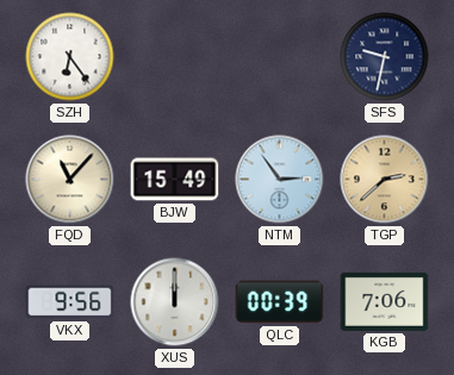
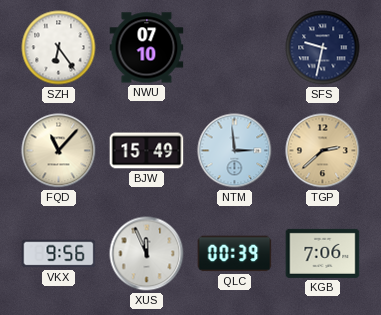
NWU: none -> 07:10 (147, 48)
NTM: 2:54 -> 2:59 (235, 151)
XUS: 12:00 -> 11:56 (147, 254)
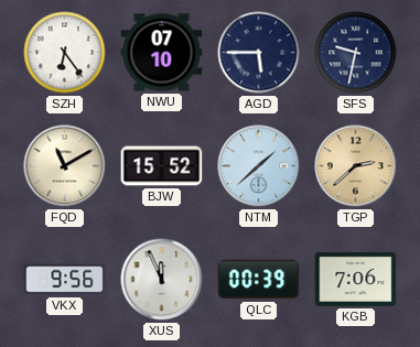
AGD: none -> 5:45 (259, 53)
FQD: 11:07 -> 11:10 (65, 166)
BJW: 15:49 -> 15:52 (162, 166)
NTM: 2:59 -> 1:38 (259, 166)
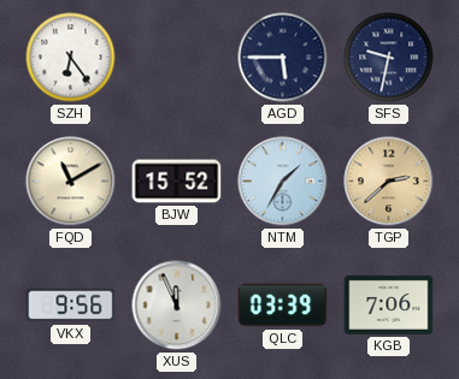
NWU: 07:10 -> none (162, 53)
NTM: 1:38 -> 1:35 (283, 182)
QLC: 00:39 -> 03:39 (283, 306)
